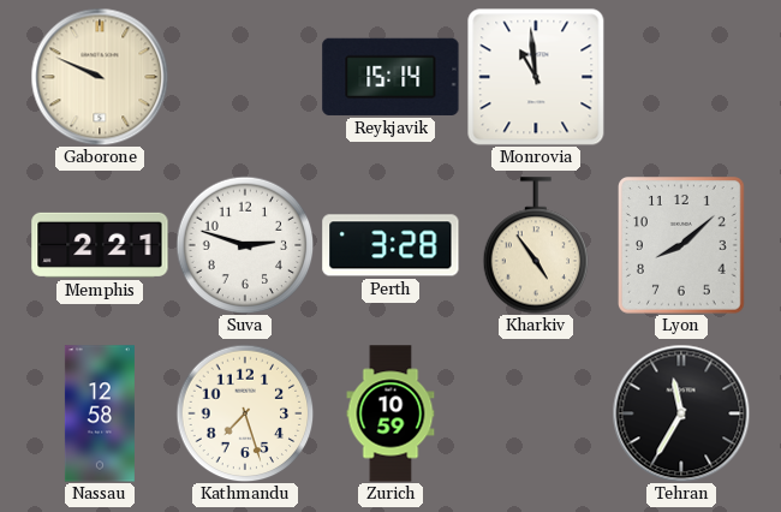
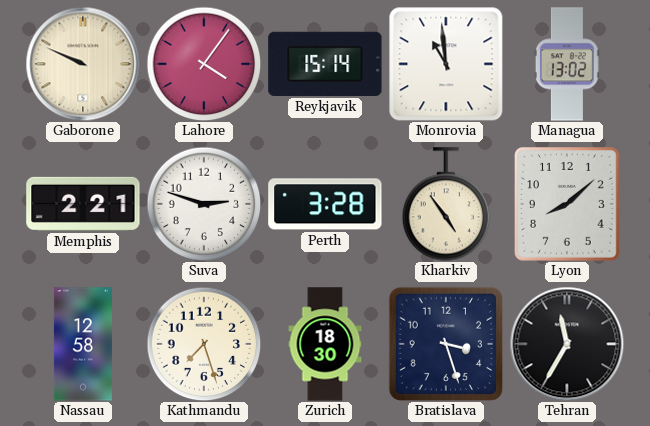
Lahore: none -> 4:06 (204, 64)
Managua: none -> 13:02 (567, 64)
Zurich: 10:59 -> 18:30 (325, 344)
Bratislava: none -> 3:27 (446, 344)
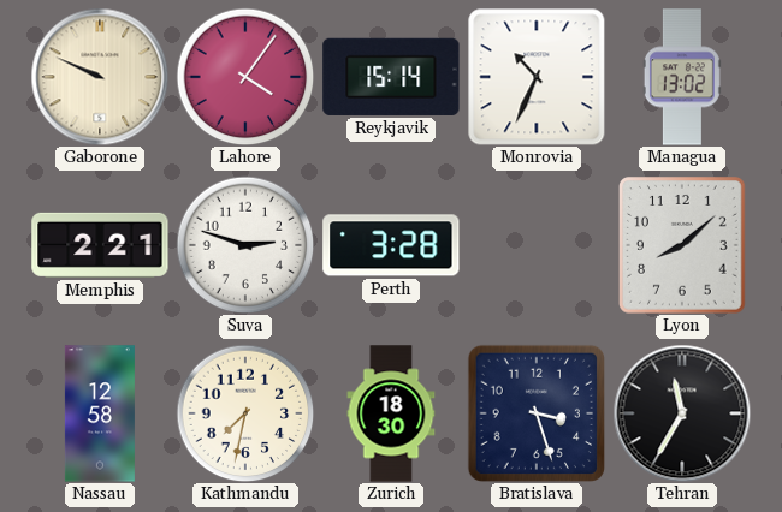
Monrovia: 10:59 -> 10:34 (537, 77)
Kharkiv: 4:54 -> none (446, 204)
Kathmandu: 7:27 -> 7:32 (245, 413)
